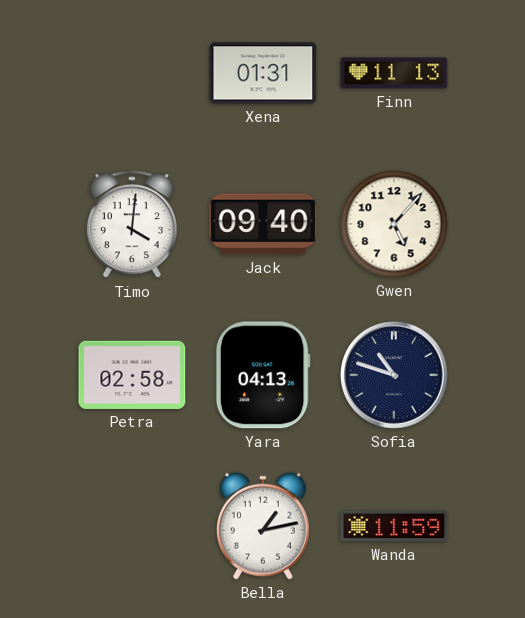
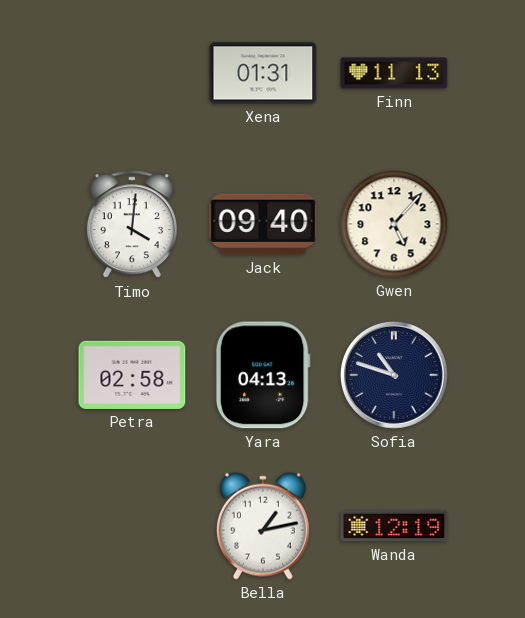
Wanda: 11:59 -> 12:19 (394, 526)
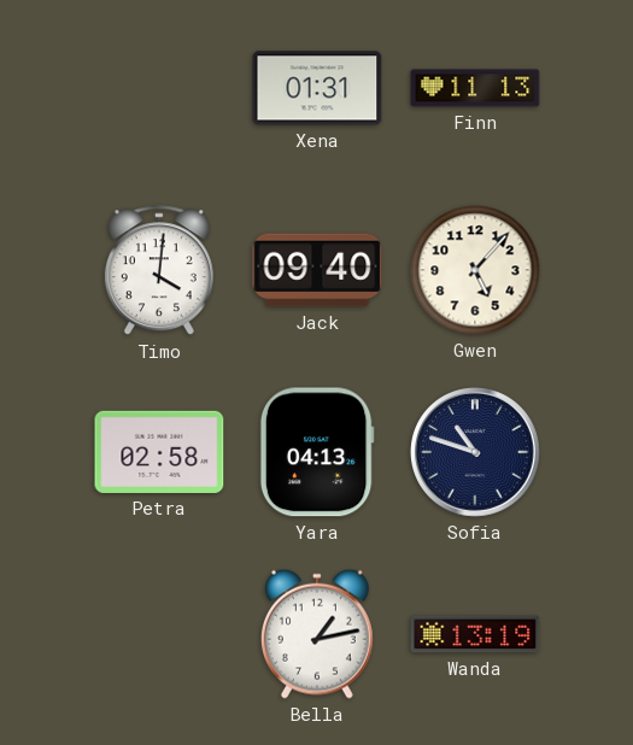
Wanda: 12:19 -> 13:19 (475, 634)
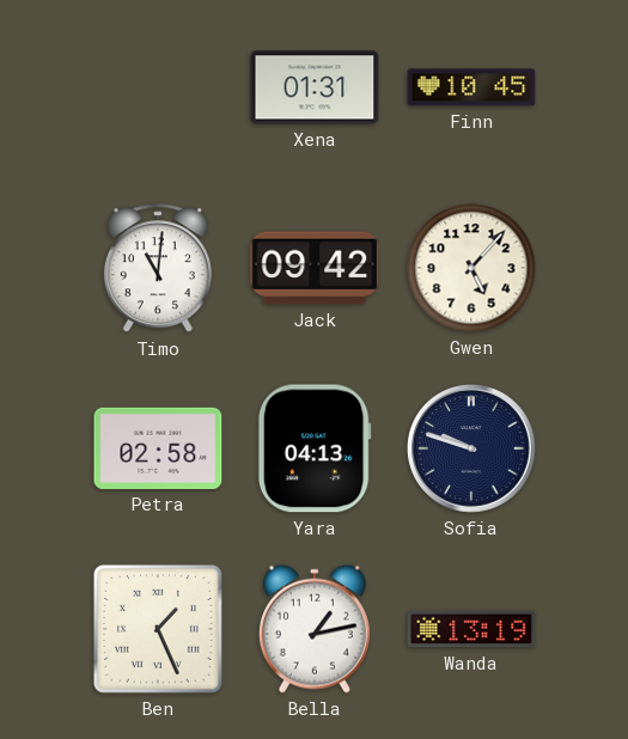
Finn: 11:13 -> 10:45 (471, 87)
Timo: 4:01 -> 11:01 (158, 269)
Jack: 09:40 -> 09:42 (315, 268)
Sofia: 10:48 -> 9:48 (472, 450)
Ben: none -> 1:26 (158, 629)
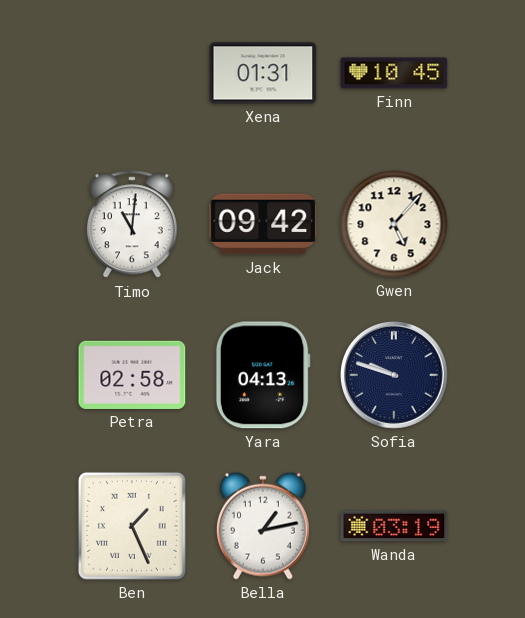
Wanda: 13:19 -> 03:19 (394, 526)
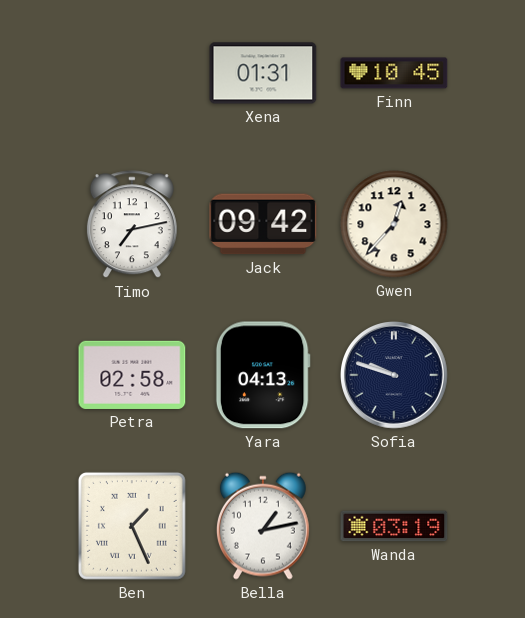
Timo: 11:01 -> 7:13 (132, 225)
Gwen: 5:07 -> 12:37 (394, 224)
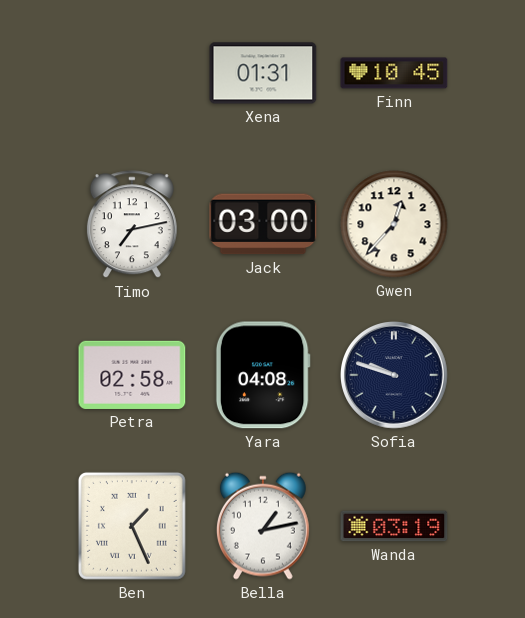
Jack: 09:42 -> 03:00 (263, 224)
Yara: 04:13 -> 04:08 (263, 375)
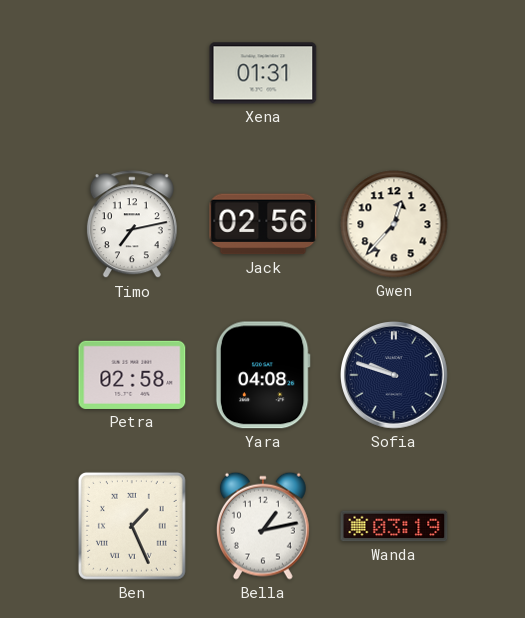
Finn: 10:45 -> none (394, 73)
Jack: 03:00 -> 02:56 (263, 224)
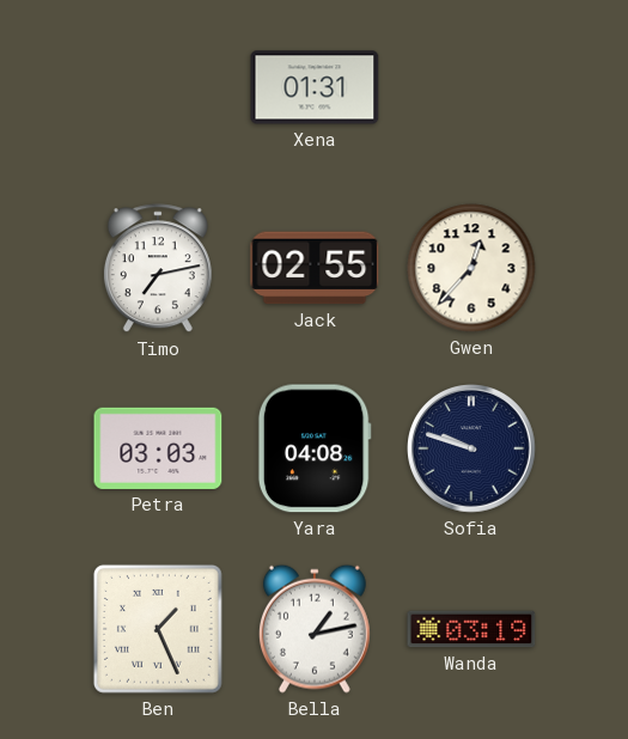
Jack: 02:56 -> 02:55 (315, 268)
Petra: 02:58 -> 03:03 (158, 448)
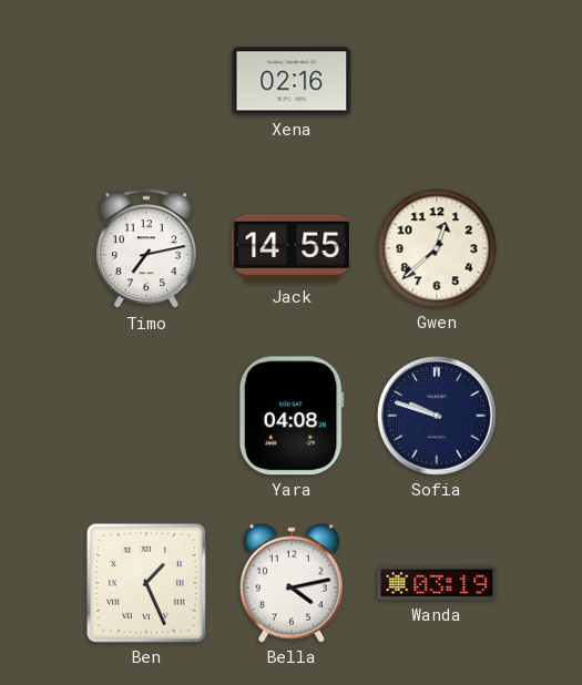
Xena: 01:31 -> 02:16 (292, 81)
Jack: 02:55 -> 14:55 (292, 248)
Gwen: 12:37 -> 12:38 (437, 248)
Petra: 03:03 -> none (158, 448)
Bella: 1:13 -> 4:13 (292, 583)
